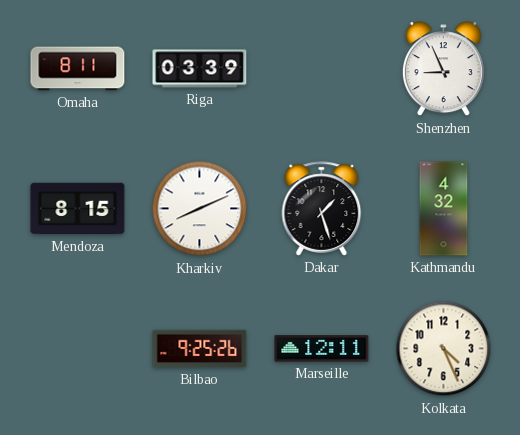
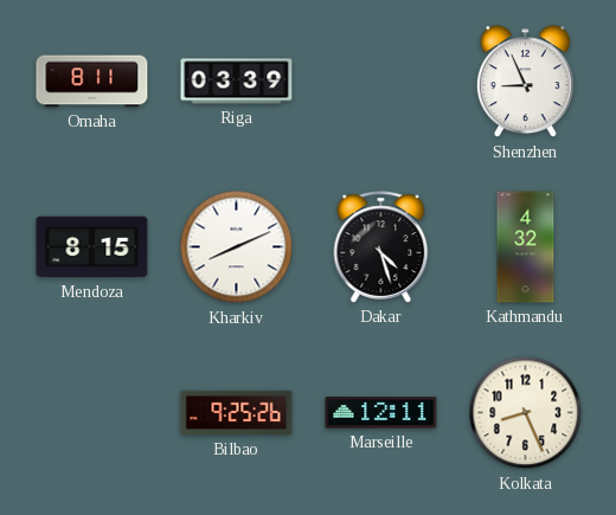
Dakar: 1:27 -> 4:27 (381, 247)
Kolkata: 4:26 -> 8:26 (526, 413)
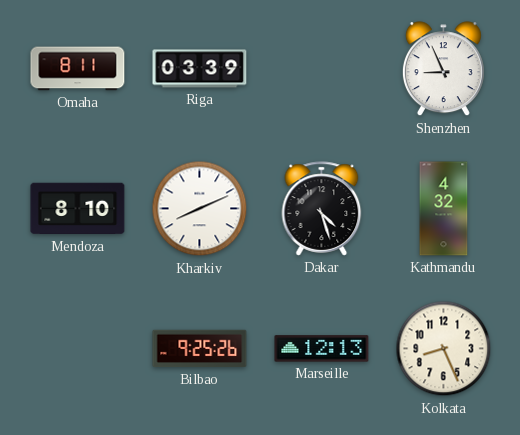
Mendoza: 8:15 -> 8:10 (78, 209)
Marseille: 12:11 -> 12:13 (322, 349)
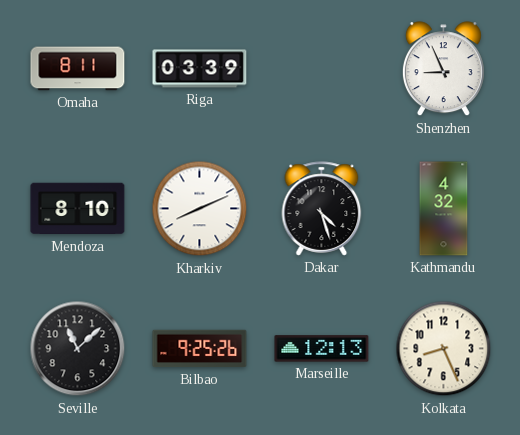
Seville: none -> 11:08 (78, 349)
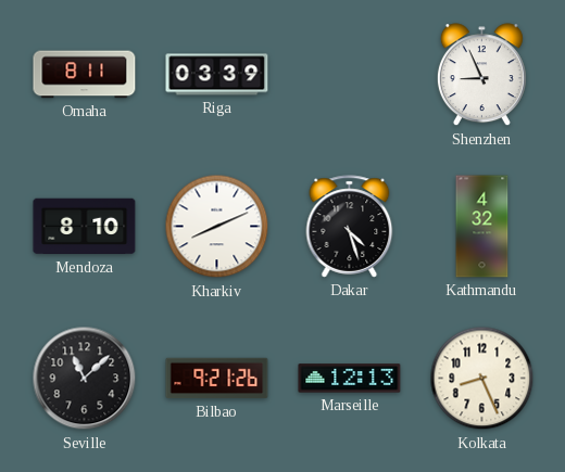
Bilbao: 9:25 -> 9:21 (217, 379)
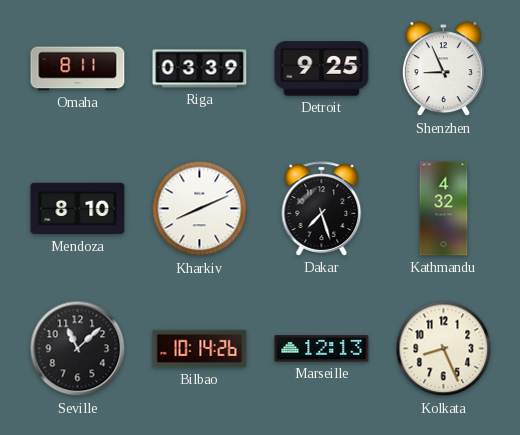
Detroit: none -> 9:25 (322, 69)
Dakar: 4:27 -> 7:27 (322, 209)
Bilbao: 9:21 -> 10:14 (200, 349)
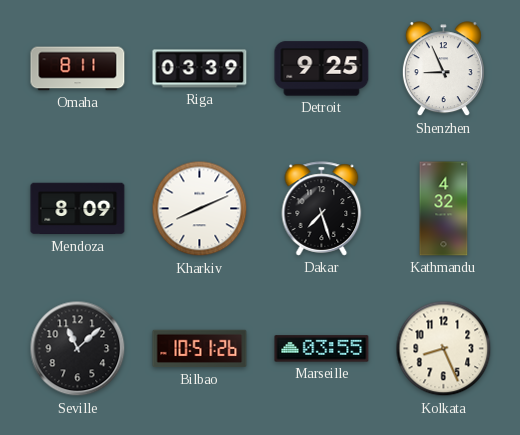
Mendoza: 8:10 -> 8:09 (78, 209)
Bilbao: 10:14 -> 10:51 (200, 349)
Marseille: 12:13 -> 03:55 (322, 349)
